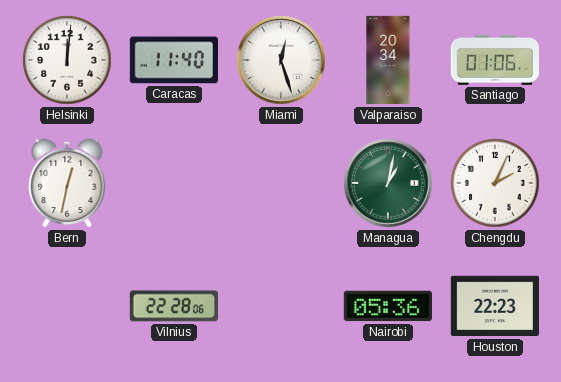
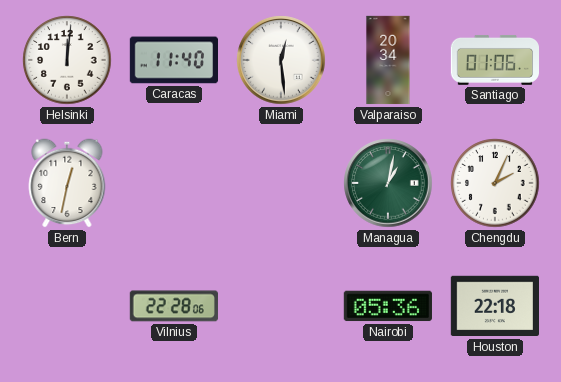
Miami: 12:27 -> 12:29 (281, 60)
Houston: 22:23 -> 22:18 (494, 306)
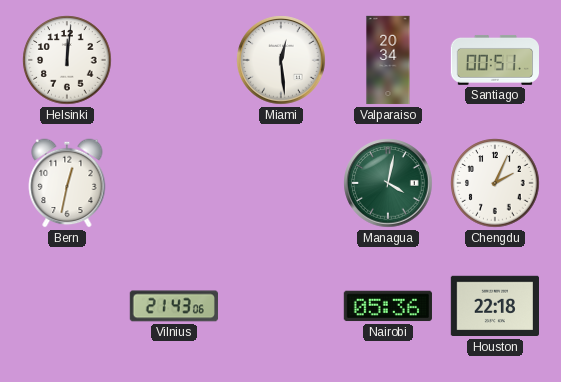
Caracas: 11:40 -> none (173, 60)
Santiago: 01:06 -> 00:51 (494, 60)
Managua: 1:02 -> 4:02 (388, 183)
Vilnius: 22:28 -> 21:43 (174, 306)
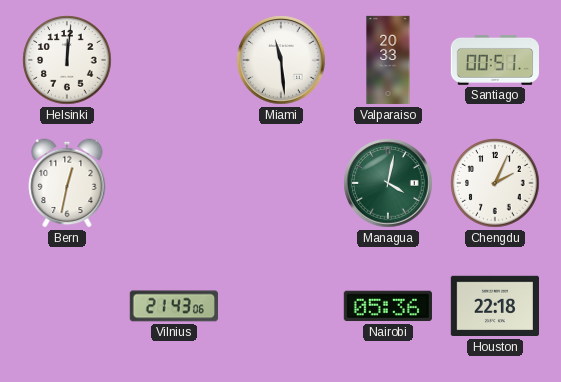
Miami: 12:29 -> 11:29 (281, 60)
Valparaiso: 20:34 -> 20:33 (388, 60)
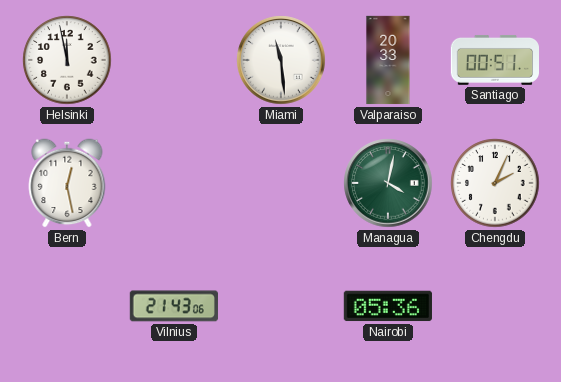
Helsinki: 12:01 -> 11:58 (67, 60)
Bern: 12:32 -> 12:28 (67, 183)
Houston: 22:18 -> none (494, 306)
